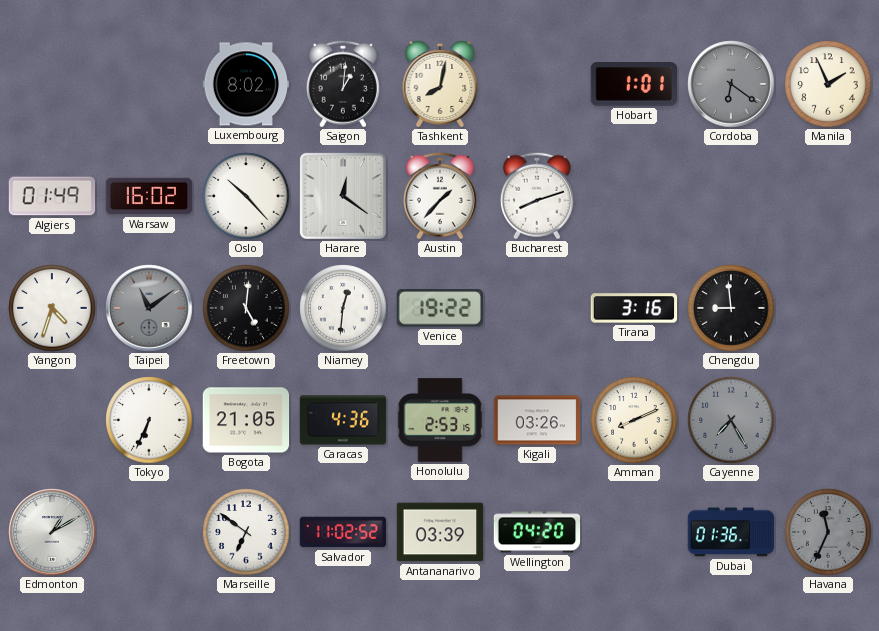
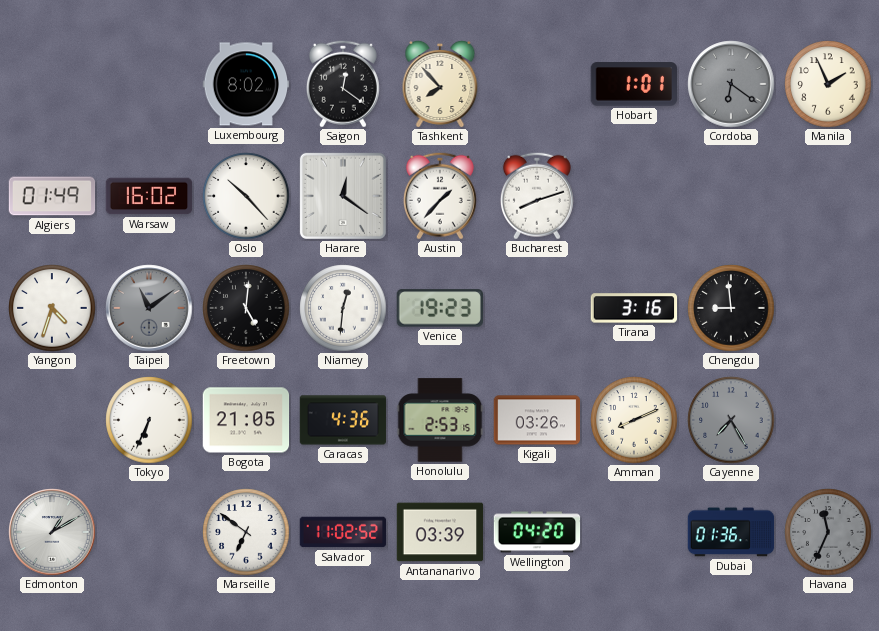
Saigon: 1:01 -> 12:21 (343, 84)
Tashkent: 8:02 -> 7:53 (440, 84)
Venice: 19:22 -> 19:23 (439, 308)
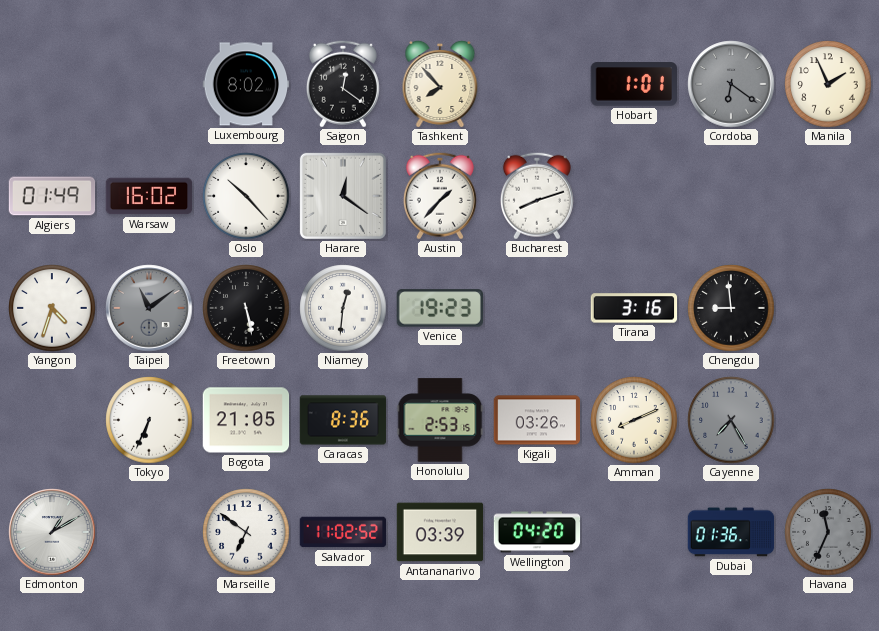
Freetown: 5:01 -> 5:28 (246, 308)
Caracas: 4:36 -> 8:36 (343, 420)
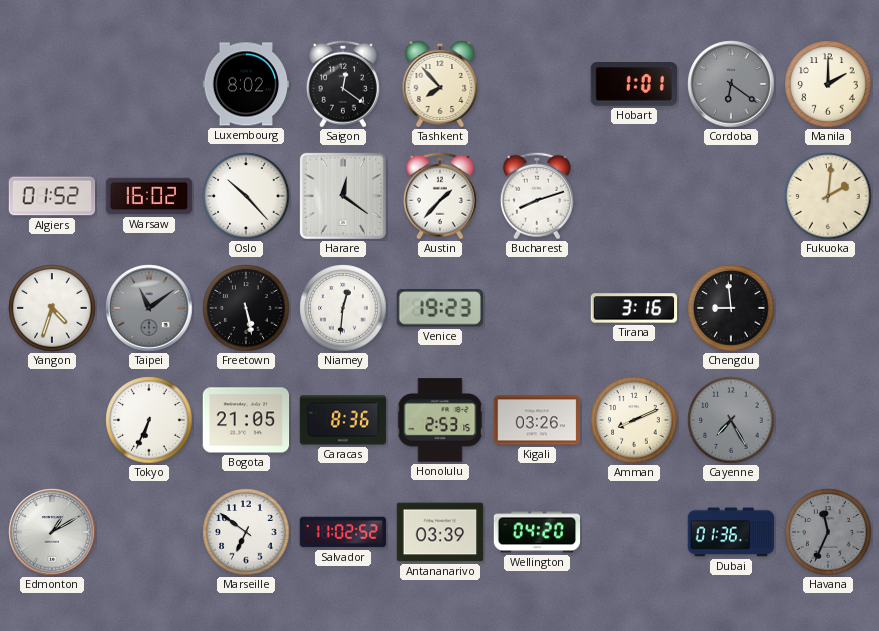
Manila: 1:56 -> 2:00 (828, 84)
Algiers: 01:49 -> 01:52 (52, 196)
Fukuoka: none -> 2:01 (828, 196)
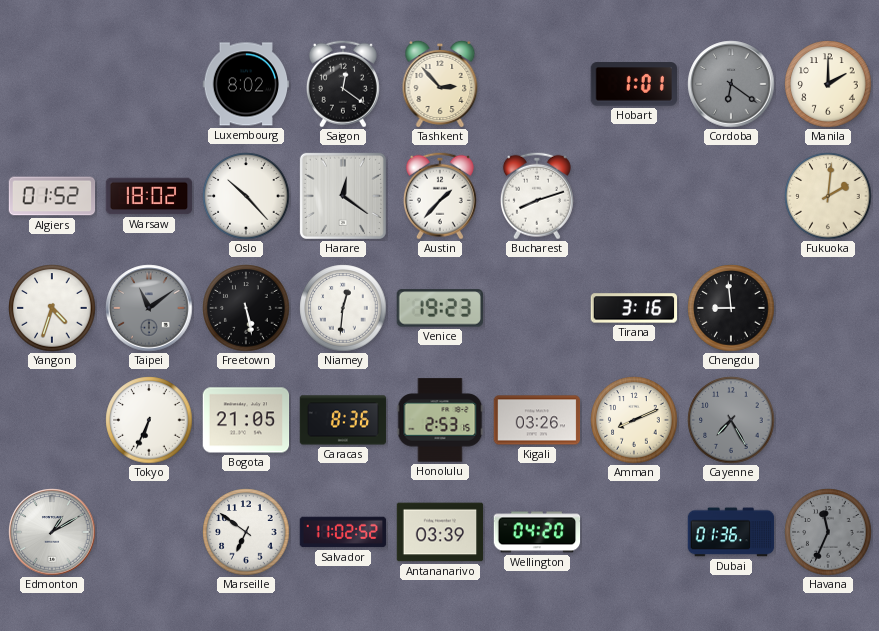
Tashkent: 7:53 -> 2:53 (440, 84)
Warsaw: 16:02 -> 18:02 (149, 196)
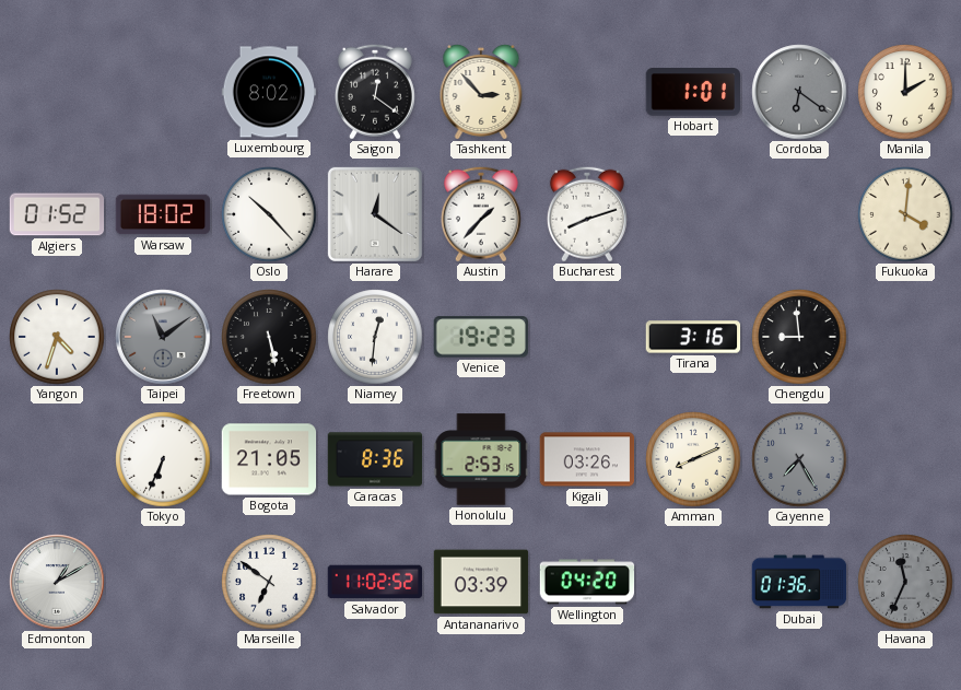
Fukuoka: 2:01 -> 4:01 (905, 214)
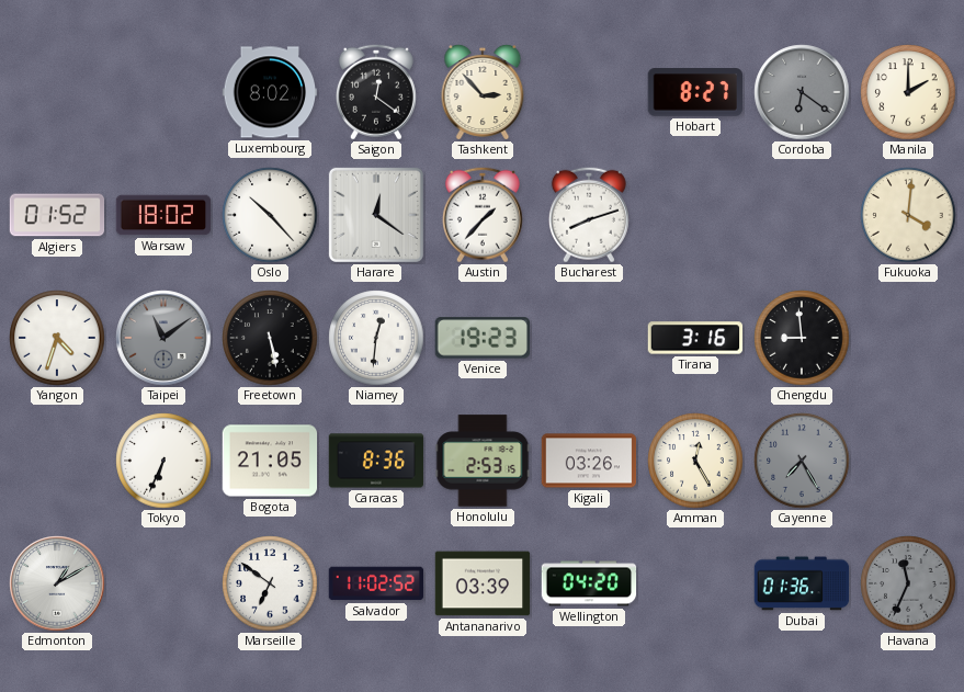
Hobart: 1:01 -> 8:27 (694, 92)
Amman: 8:11 -> 12:25 (695, 461)
